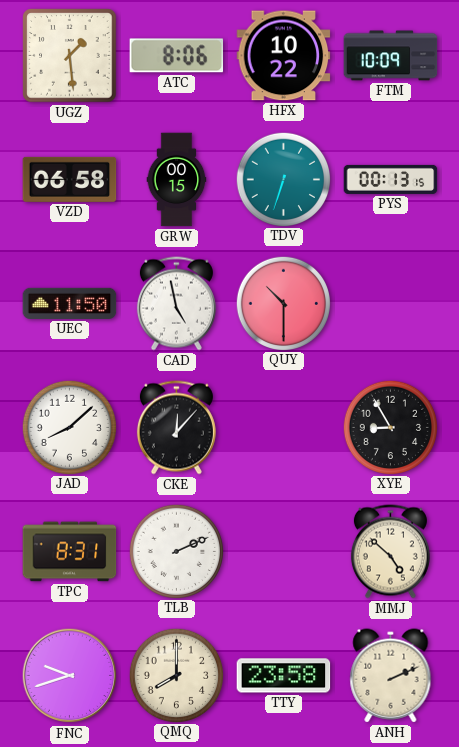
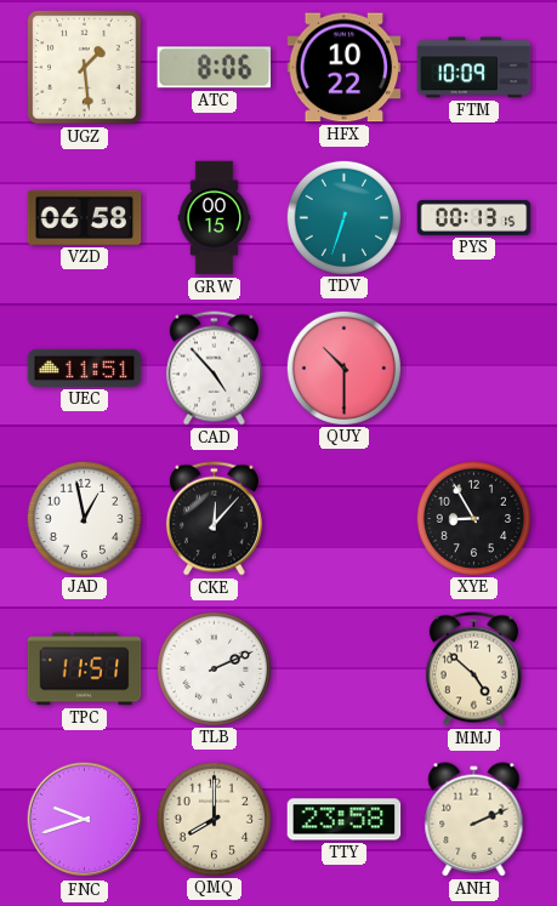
UEC: 11:50 -> 11:51 (85, 367)
CAD: 4:58 -> 4:53 (214, 369)
JAD: 8:08 -> 12:58 (84, 518)
TPC: 8:31 -> 11:51 (85, 669)
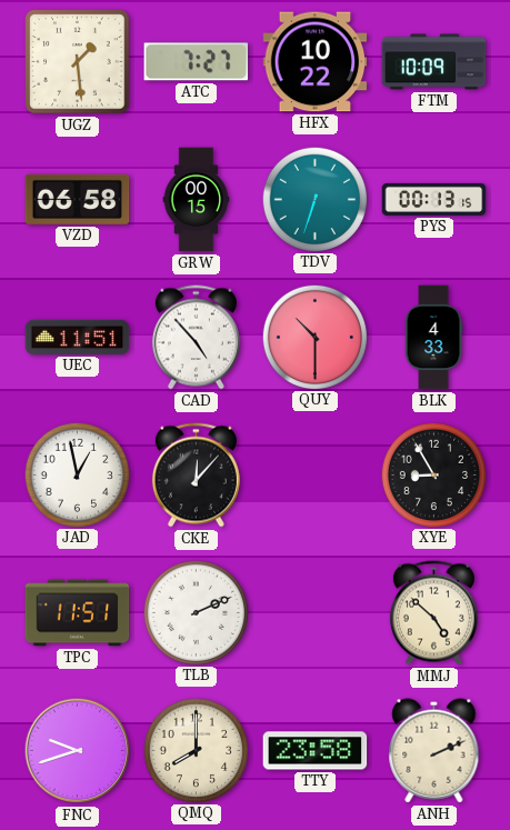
ATC: 8:06 -> 7:27 (197, 62)
BLK: none -> 4:33 (433, 338)
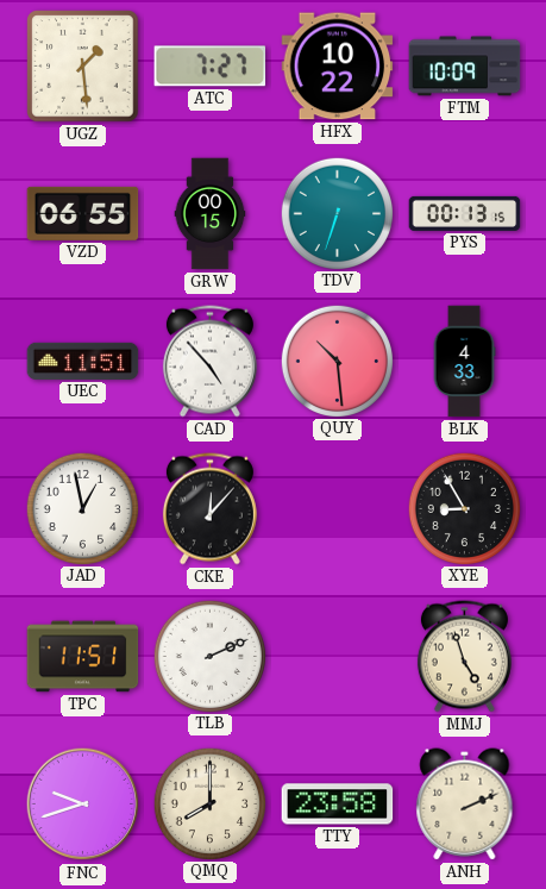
VZD: 06:58 -> 06:55 (83, 213)
QUY: 10:30 -> 10:29 (337, 361)
MMJ: 4:52 -> 4:57 (464, 657)
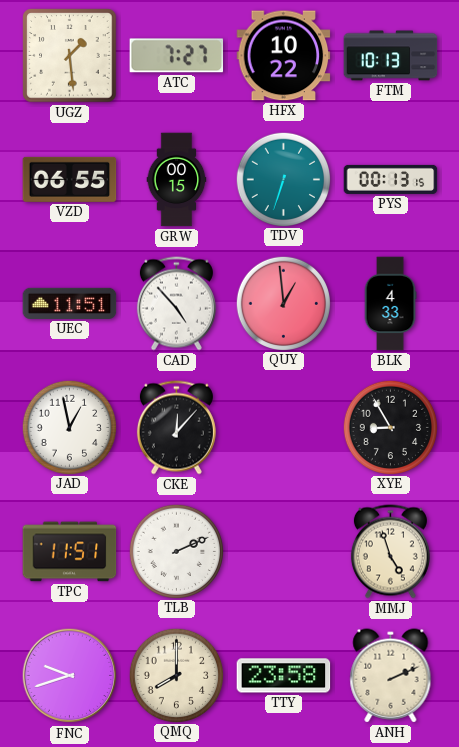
FTM: 10:09 -> 10:13 (391, 56)
QUY: 10:29 -> 12:59 (283, 303)
